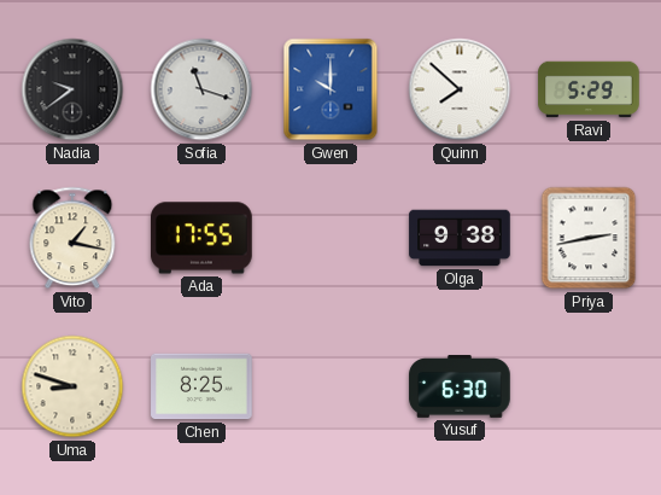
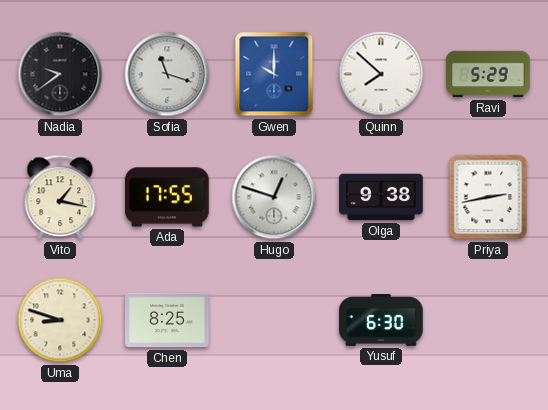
Hugo: none -> 12:48 (274, 197)
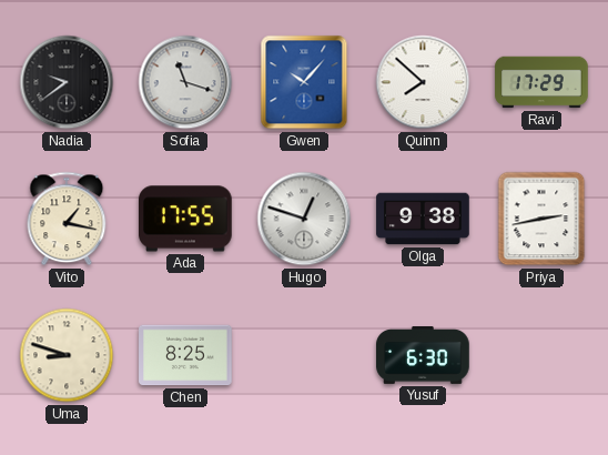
Gwen: 10:00 -> 10:07 (304, 82)
Ravi: 5:29 -> 17:29 (541, 82)
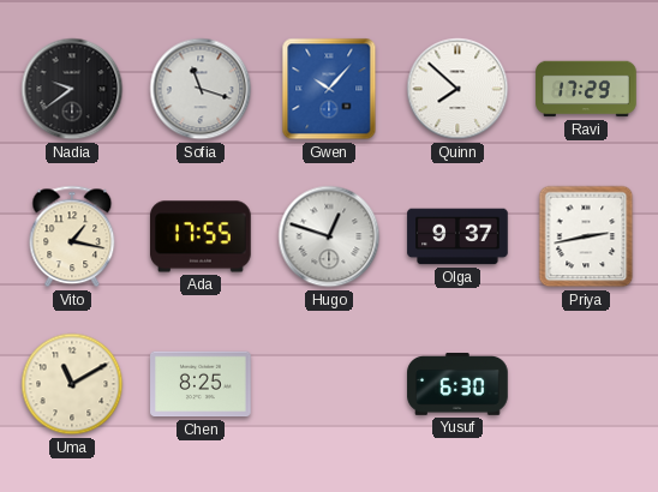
Olga: 9:38 -> 9:37 (457, 236)
Uma: 8:48 -> 11:10 (72, 384)
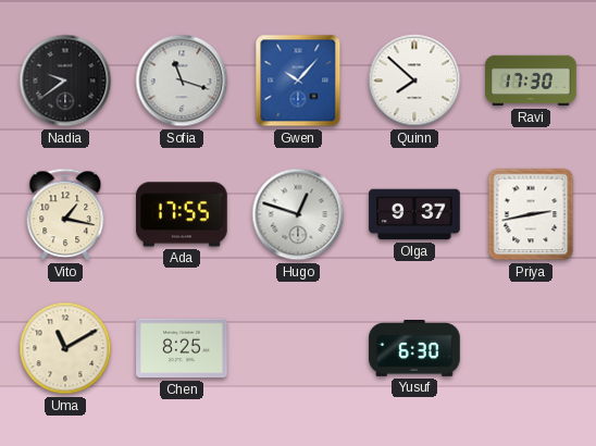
Ravi: 17:29 -> 17:30 (531, 80)
